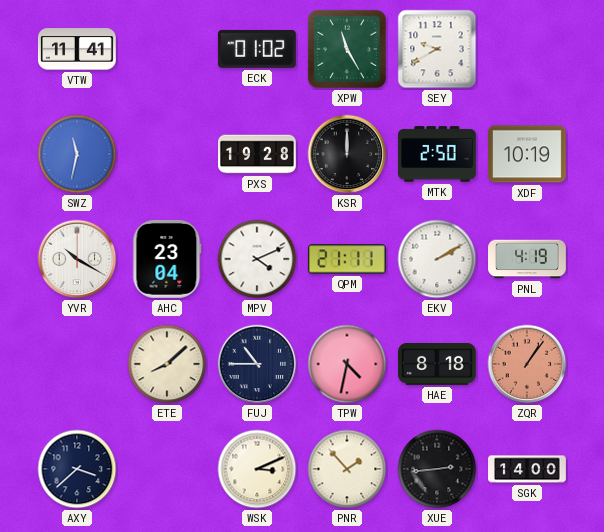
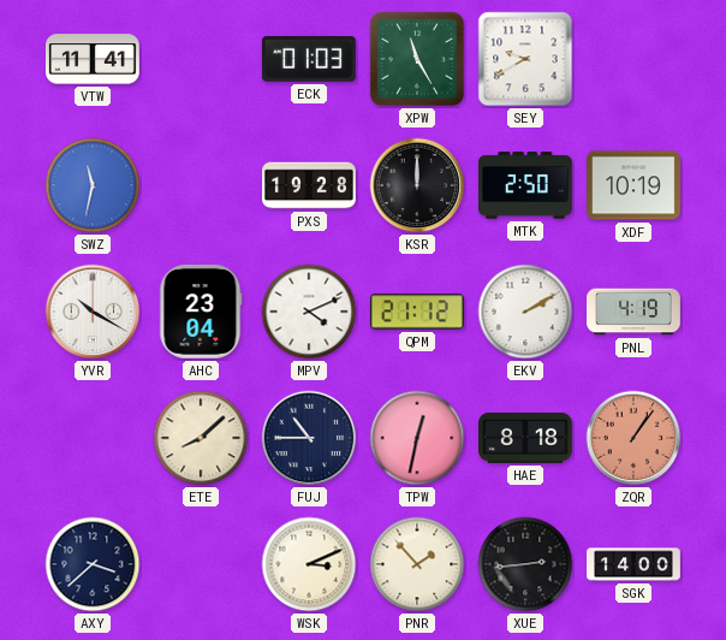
ECK: 01:02 -> 01:03 (309, 59)
QPM: 21:11 -> 21:12 (417, 312)
TPW: 4:32 -> 12:32 (417, 438)
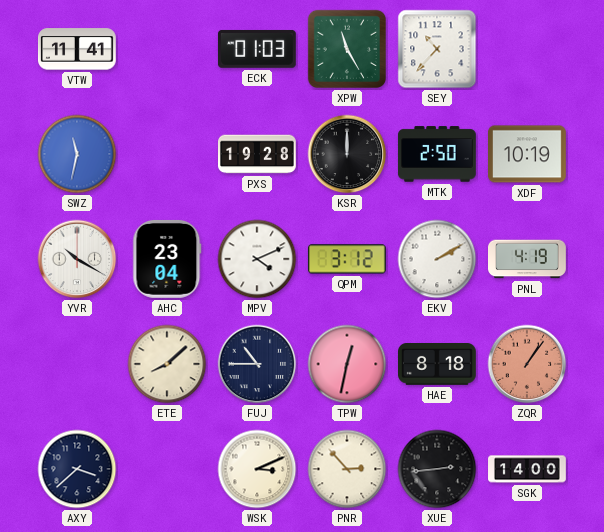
SEY: 9:40 -> 10:37 (437, 49)
QPM: 21:12 -> 3:12 (347, 259)
PNR: 1:53 -> 2:53 (347, 469)
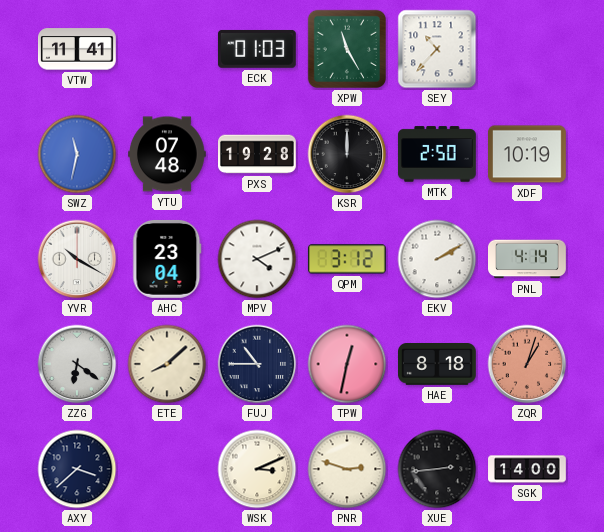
YTU: none -> 07:48 (168, 154)
PNL: 4:19 -> 4:14 (528, 259)
ZZG: none -> 6:21 (77, 364)
ZQR: 1:06 -> 1:03 (527, 364)
PNR: 2:53 -> 2:48 (347, 469)
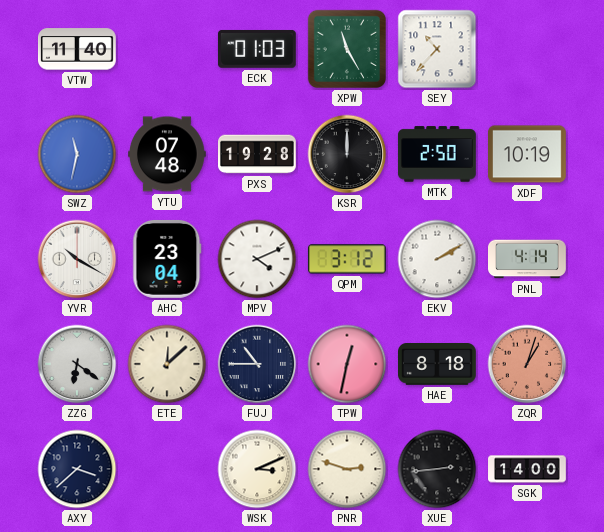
VTW: 11:41 -> 11:40 (78, 49)
ETE: 8:08 -> 12:08 (167, 364)
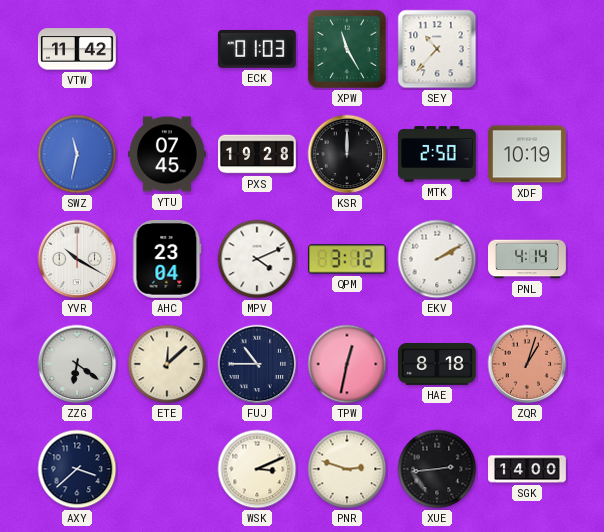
VTW: 11:40 -> 11:42 (78, 49)
YTU: 07:48 -> 07:45 (168, 154)
